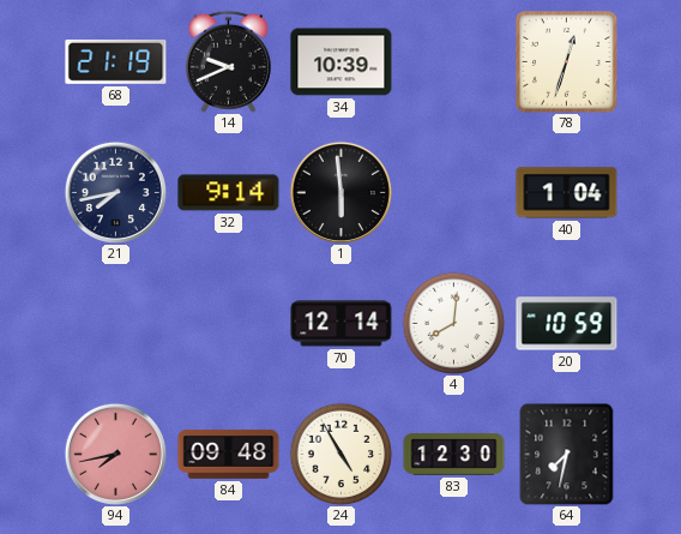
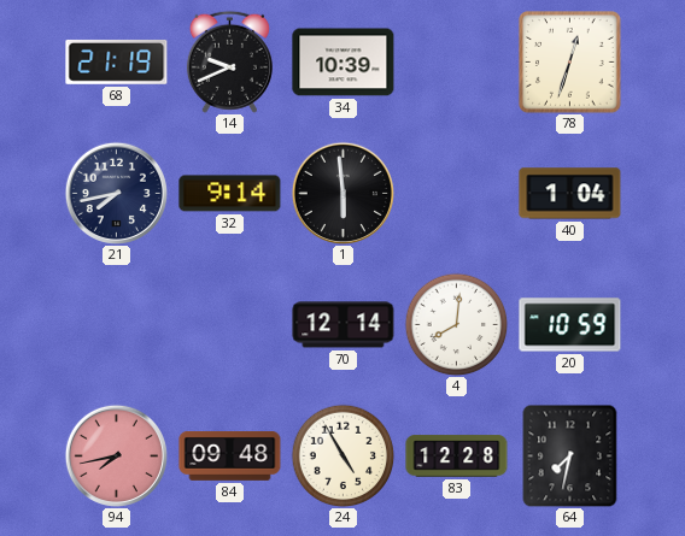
83: 12:30 -> 12:28 (457, 457)
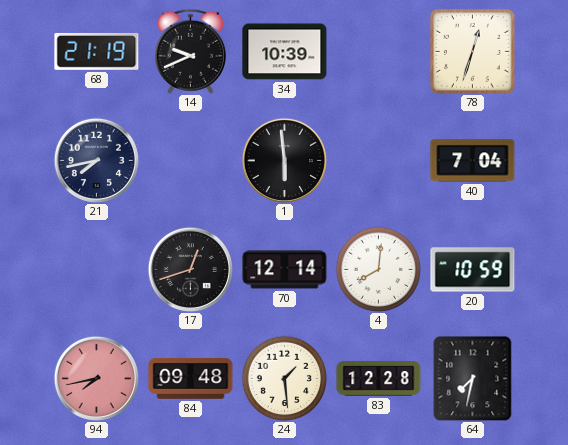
32: 9:14 -> none (230, 194)
40: 1:04 -> 7:04 (473, 161)
17: none -> 12:42 (190, 269)
24: 4:55 -> 1:29 (284, 378)
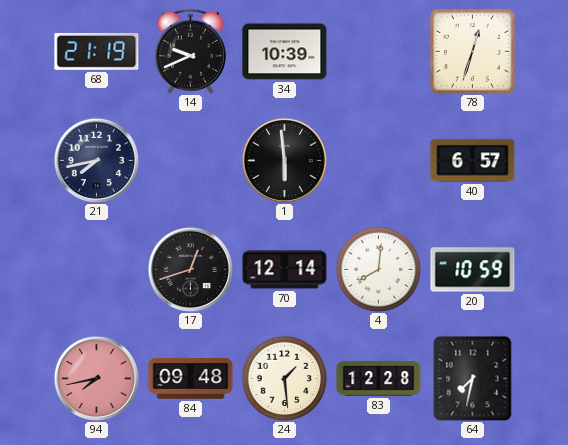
40: 7:04 -> 6:57 (473, 161)
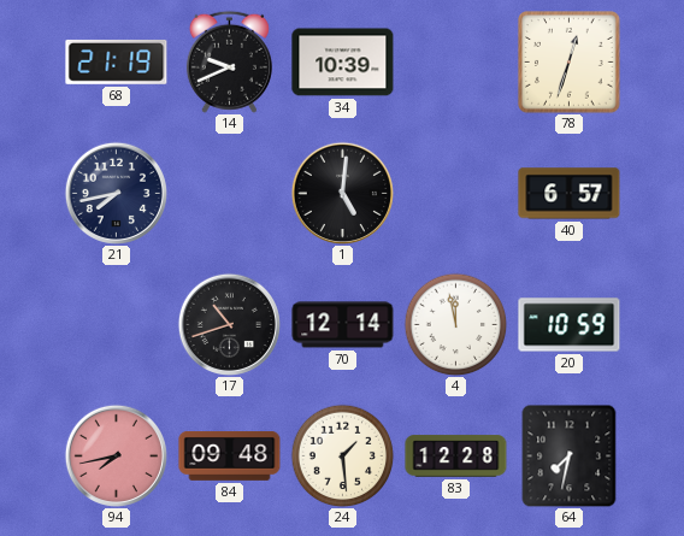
1: 5:59 -> 5:01 (342, 193)
17: 12:42 -> 10:42 (229, 324)
4: 8:01 -> 11:58 (455, 324)
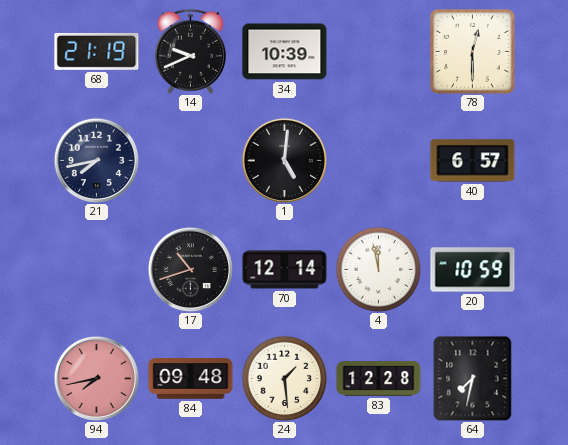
78: 12:33 -> 12:30 (473, 52)
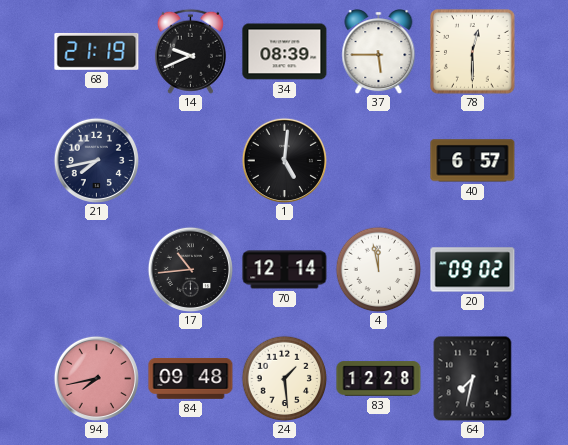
34: 10:39 -> 08:39 (285, 52)
37: none -> 5:45 (379, 52)
17: 10:42 -> 10:44 (190, 269)
20: 10:59 -> 09:02 (473, 270)
